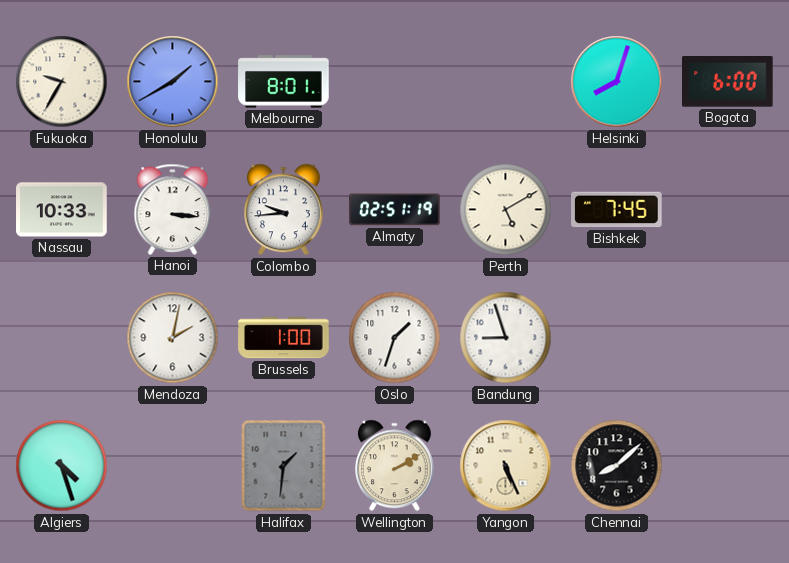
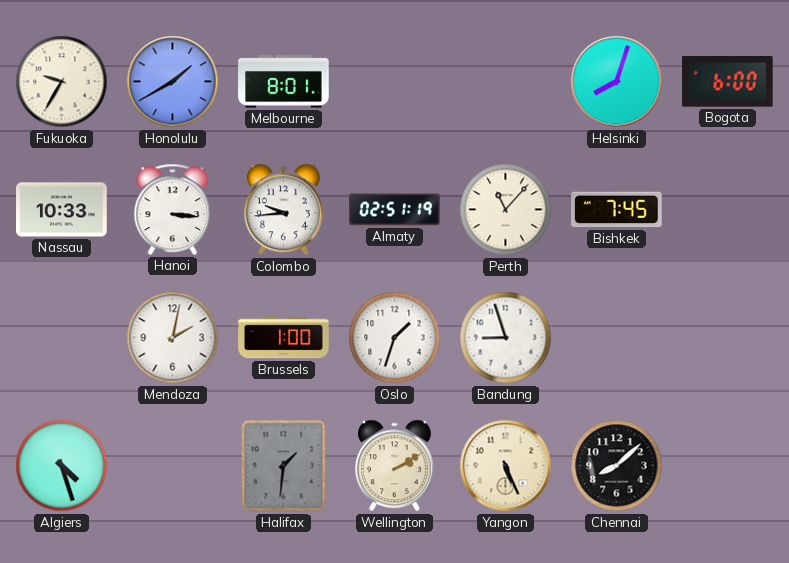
Perth: 5:10 -> 11:07 (506, 210)
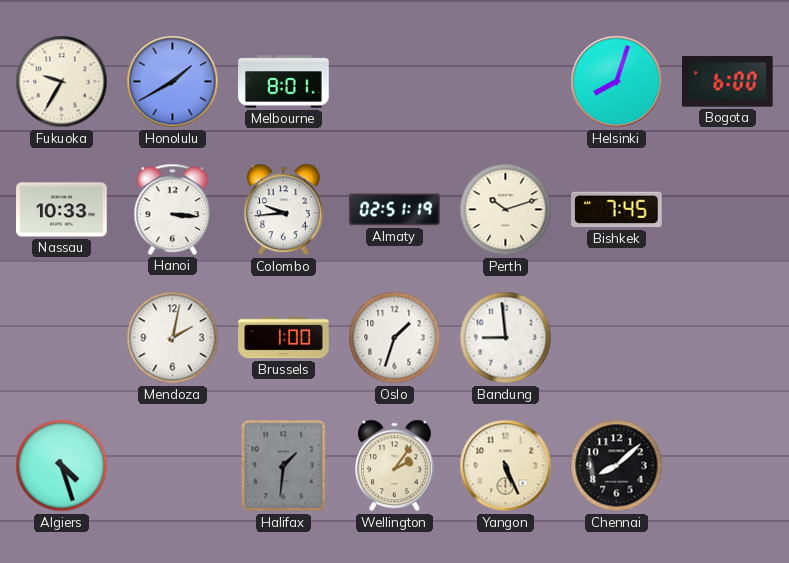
Perth: 11:07 -> 10:12 (506, 210)
Bandung: 8:57 -> 8:59 (506, 338)
Wellington: 2:10 -> 2:06 (394, 466)
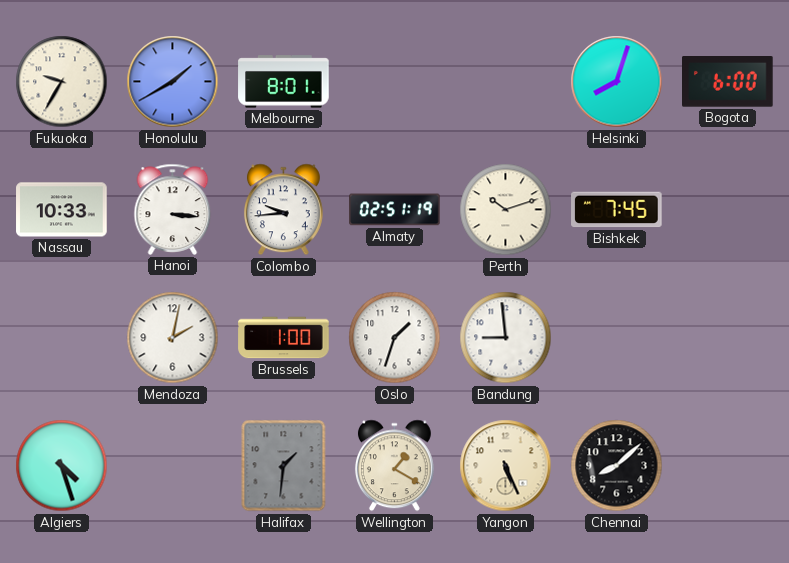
Wellington: 2:06 -> 1:20 (394, 466)
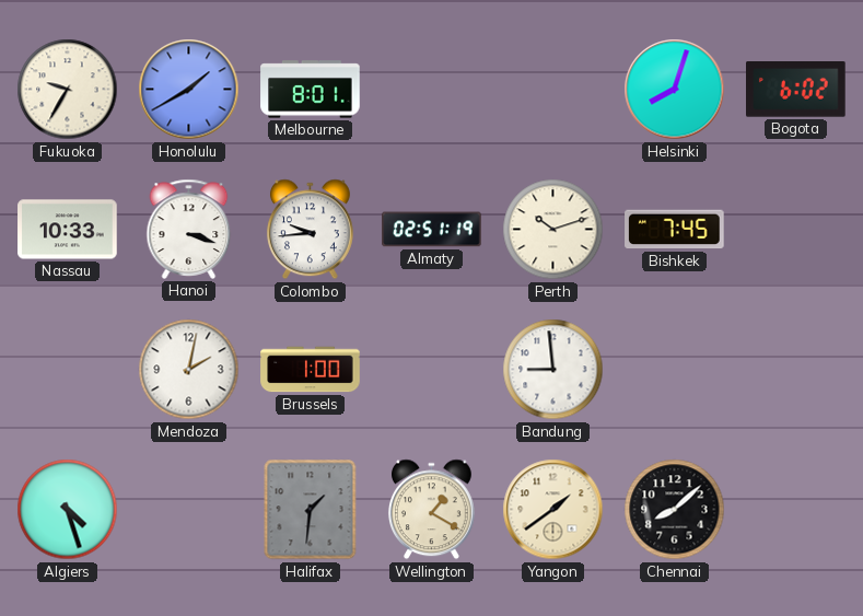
Bogota: 6:00 -> 6:02 (796, 90)
Hanoi: 3:16 -> 3:18 (189, 229)
Oslo: 1:33 -> none (395, 338)
Yangon: 5:26 -> 1:39 (553, 510)
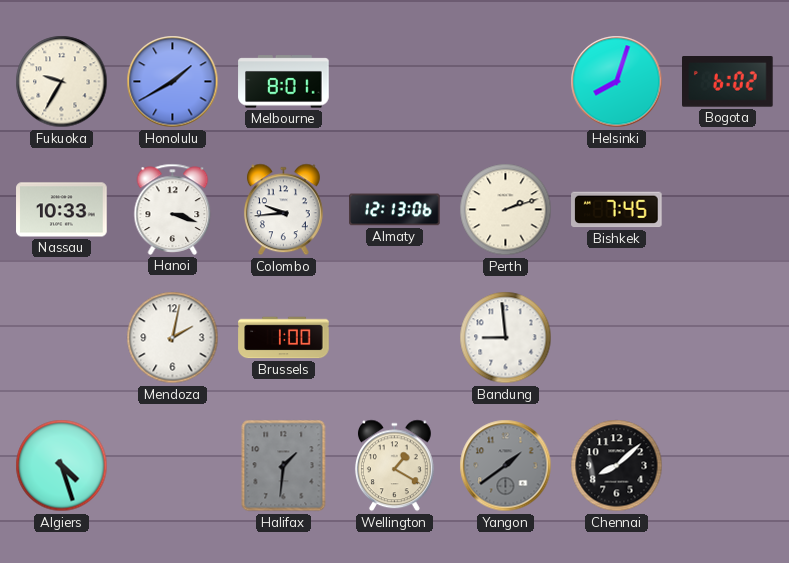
Almaty: 02:51 -> 12:13 (395, 210)
Perth: 10:12 -> 2:12 (506, 210)
Yangon dial: cream -> grey (506, 466)
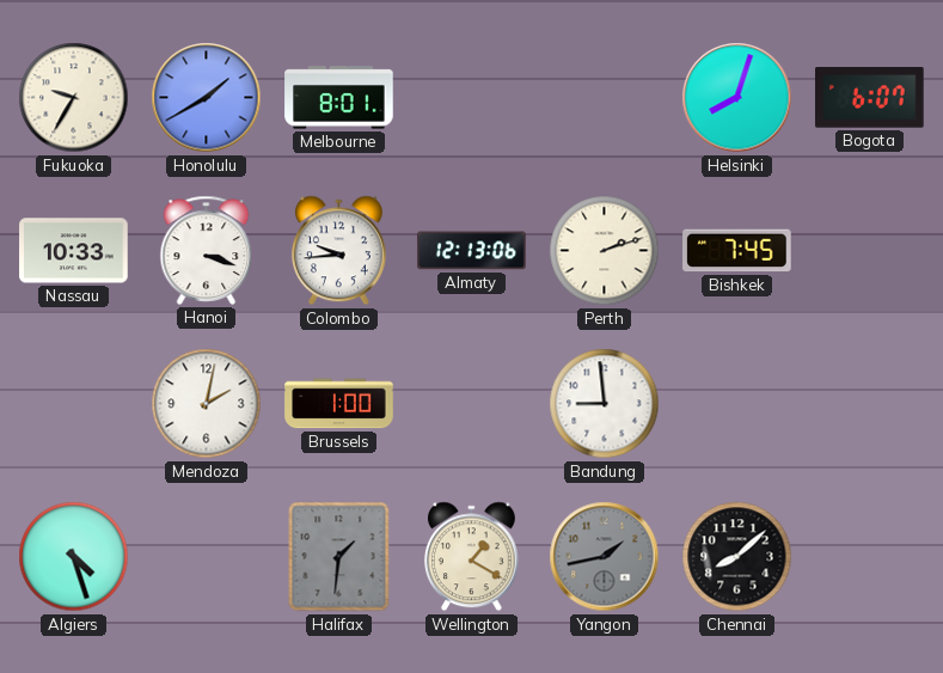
Bogota: 6:02 -> 6:07 (870, 98)
Yangon: 1:39 -> 1:43 (605, 557)
